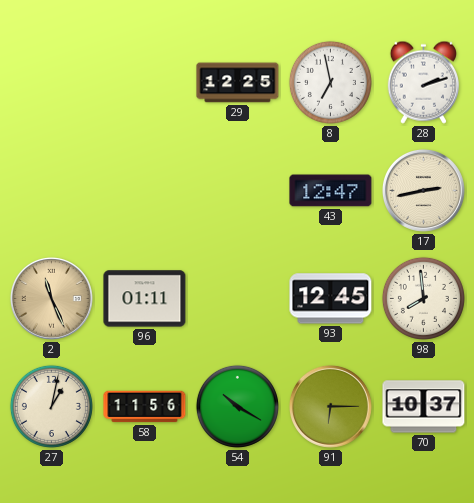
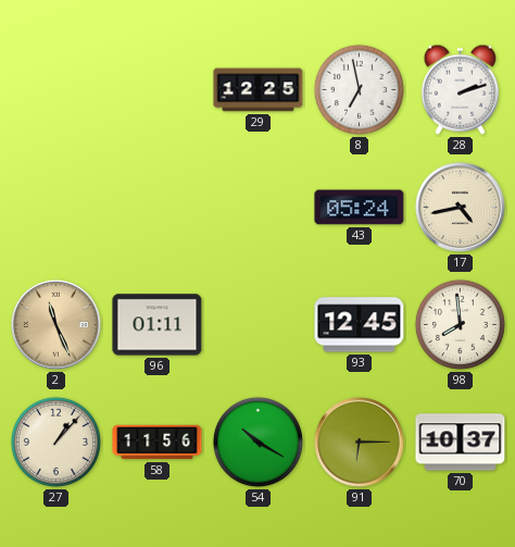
43: 12:47 -> 05:24 (360, 208)
17: 2:43 -> 4:43 (460, 207)
27: 1:02 -> 1:07 (55, 442)
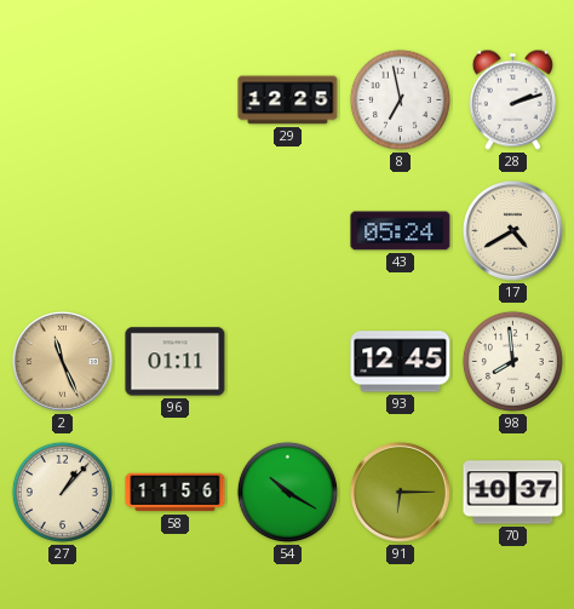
17: 4:43 -> 4:40 (512, 230)
